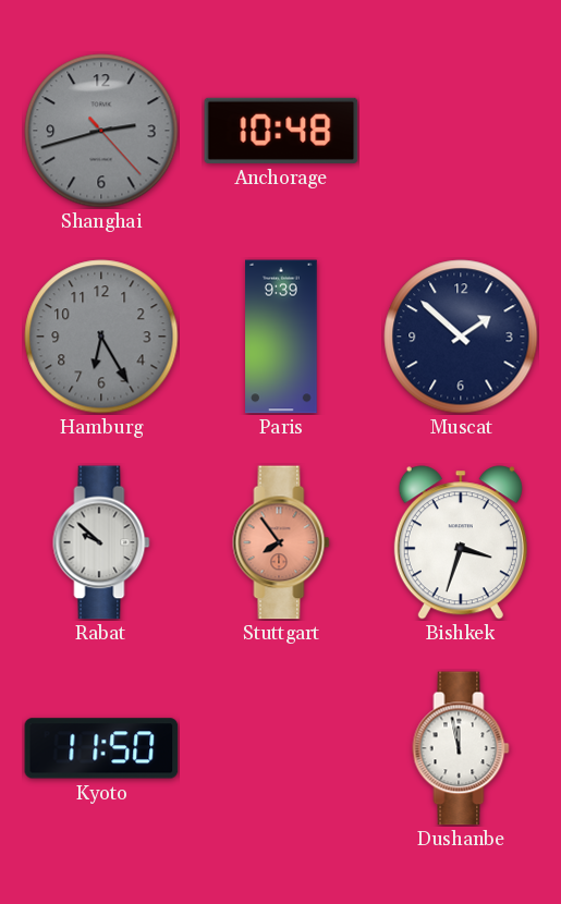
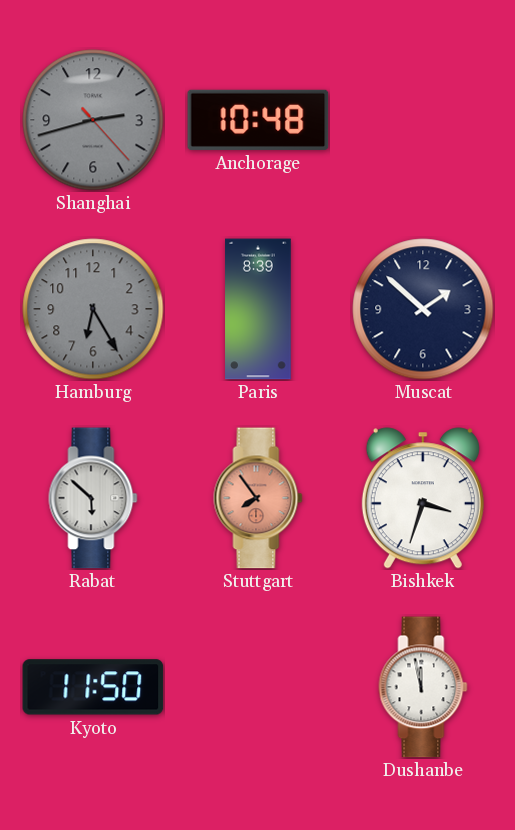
Paris: 9:39 -> 8:39 (258, 309)
Rabat: 9:52 -> 5:52 (93, 498)
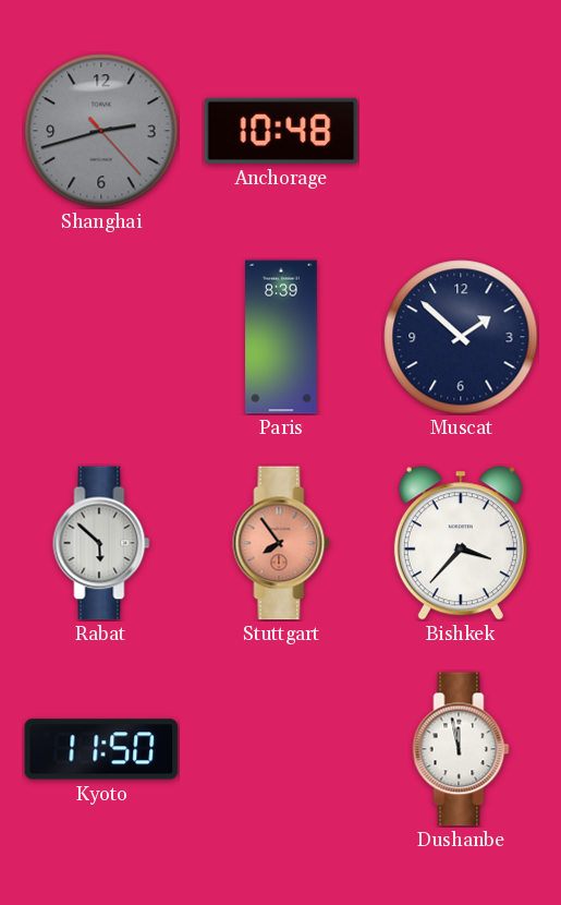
Hamburg: 6:25 -> none (93, 309)
Bishkek: 3:33 -> 3:37 (461, 543)
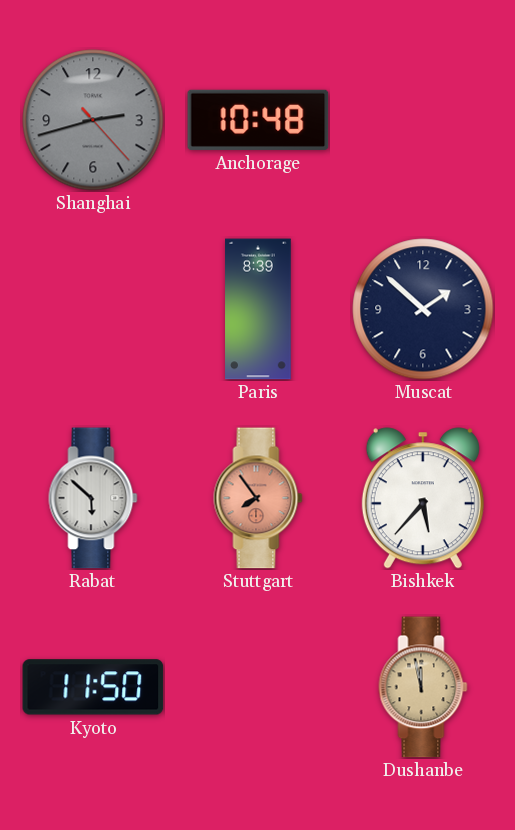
Bishkek: 3:37 -> 5:37 (423, 498)
Dushanbe dial: white -> champagne (423, 687)
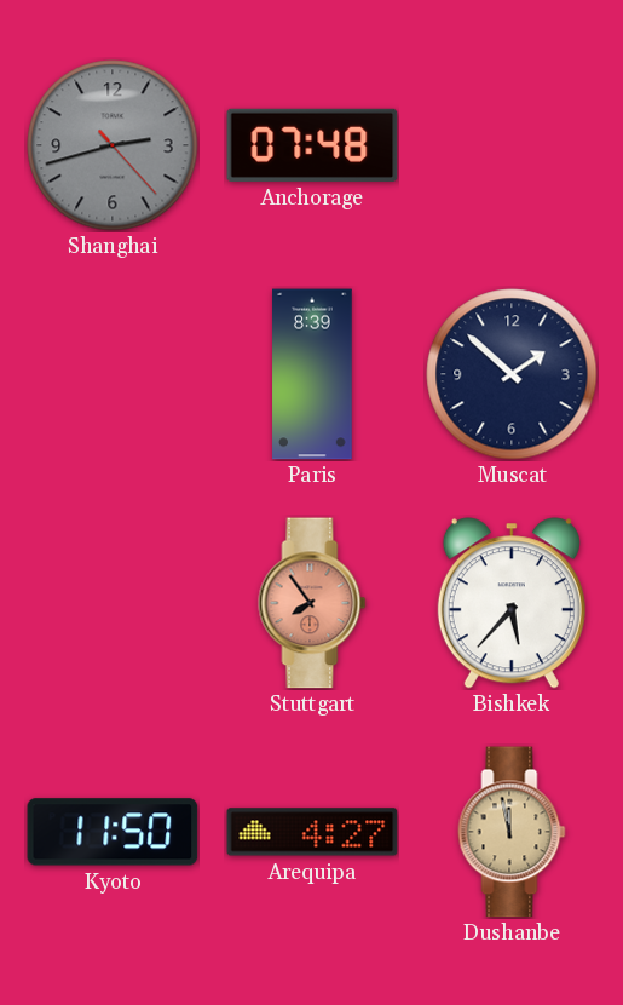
Anchorage: 10:48 -> 07:48 (312, 145)
Rabat: 5:52 -> none (93, 498)
Arequipa: none -> 4:27 (312, 832)
